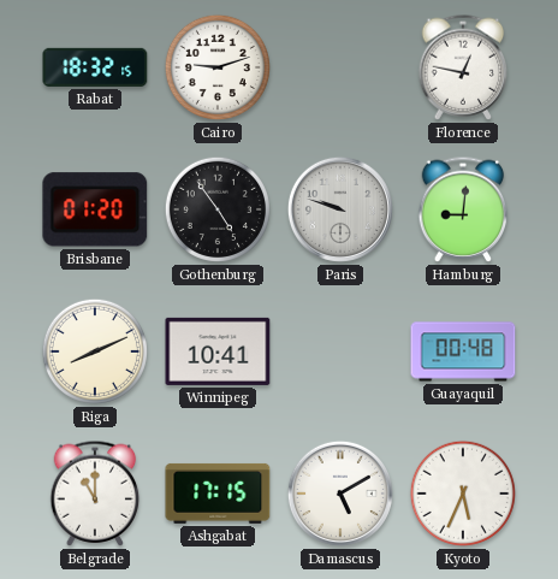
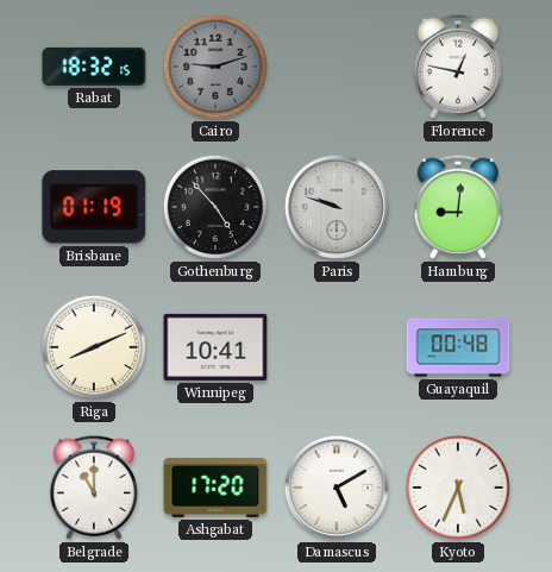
Cairo dial: white -> grey (215, 67)
Brisbane: 01:20 -> 01:19 (94, 207)
Gothenburg: 4:54 -> 4:53 (215, 207)
Ashgabat: 17:15 -> 17:20 (215, 488)
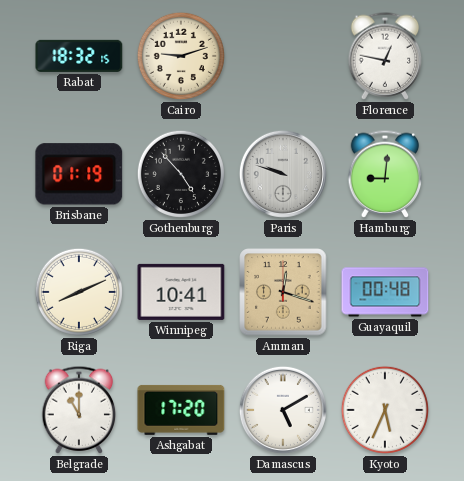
Cairo dial: grey -> cream (181, 56)
Amman: none -> 12:18 (283, 292)
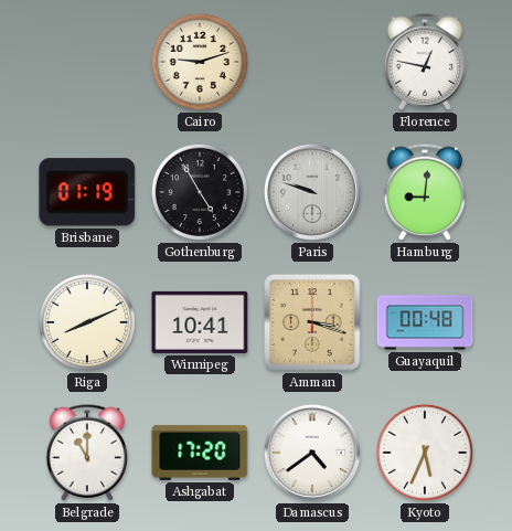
Rabat: 18:32 -> none (79, 56)
Gothenburg: 4:53 -> 4:55 (200, 192)
Amman: 12:18 -> 3:18 (312, 322)
Damascus: 5:10 -> 4:39 (312, 453)
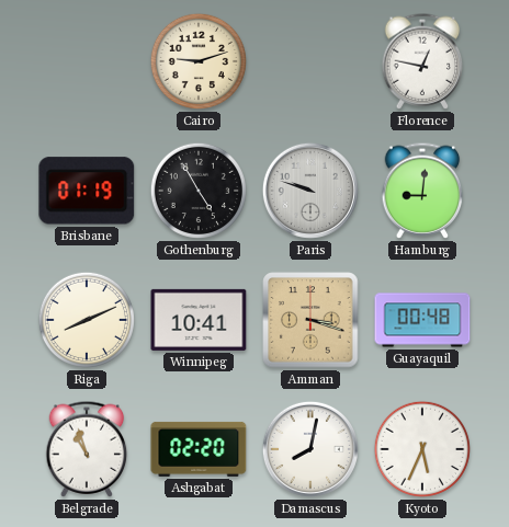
Belgrade: 11:00 -> 10:57 (87, 449)
Ashgabat: 17:20 -> 02:20 (199, 449)
Damascus: 4:39 -> 8:02 (310, 449)
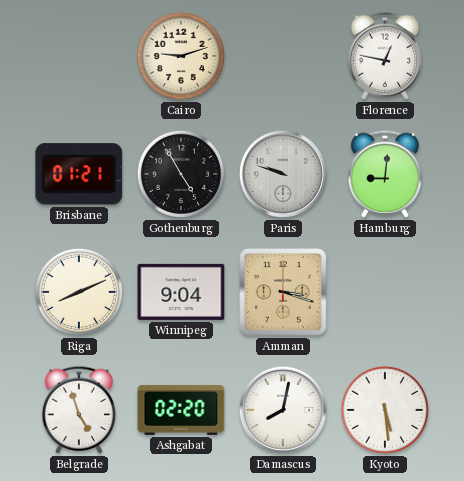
Brisbane: 01:19 -> 01:21 (79, 174)
Winnipeg: 10:41 -> 9:04 (181, 292)
Guayaquil: 00:48 -> none (422, 320)
Belgrade: 10:57 -> 4:57 (79, 410)
Kyoto: 5:34 -> 5:29 (385, 410)
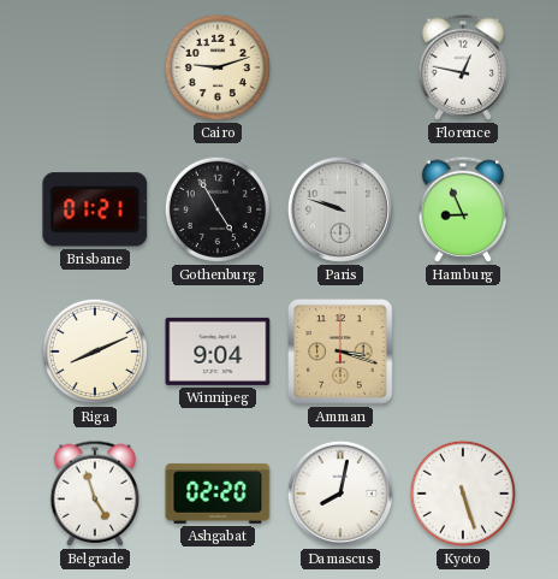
Hamburg: 9:01 -> 8:56 (463, 209)
Kyoto: 5:29 -> 5:27 (463, 494)
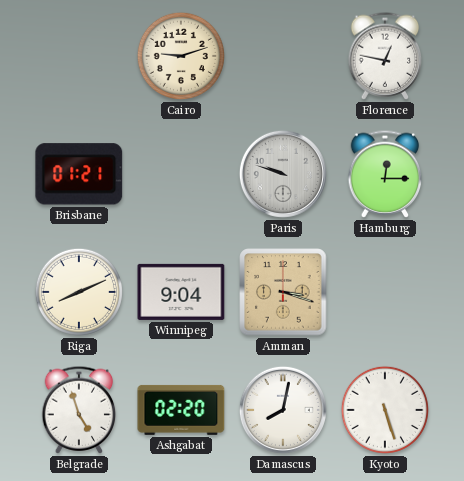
Gothenburg: 4:55 -> none (218, 209)
Hamburg: 8:56 -> 12:15 (385, 174)
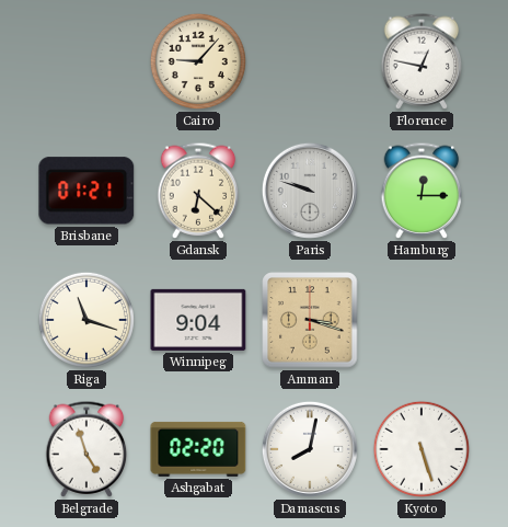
Cairo: 9:12 -> 9:07 (198, 61)
Gdansk: none -> 6:22 (198, 191)
Riga: 8:11 -> 11:18 (86, 320)
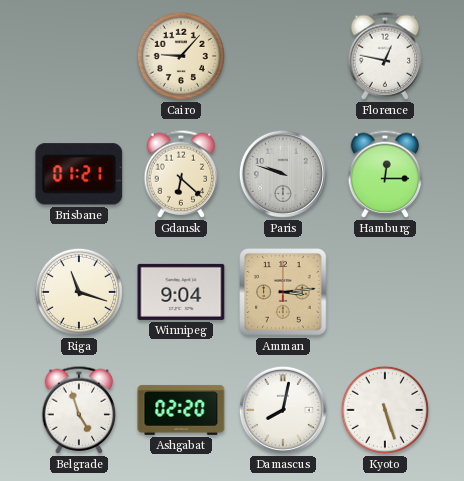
Amman: 3:18 -> 3:14 (283, 292)
